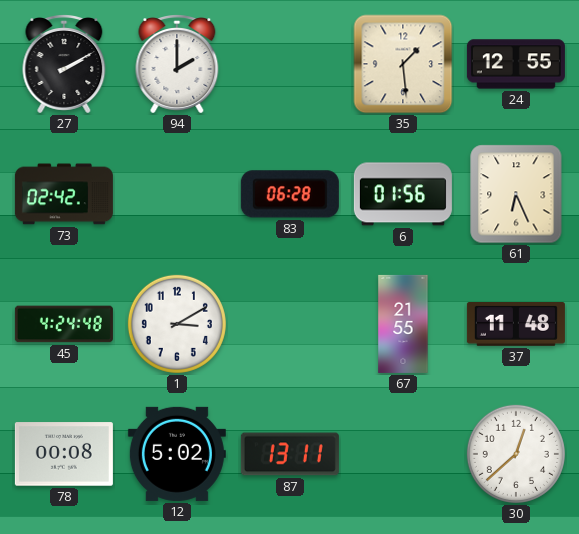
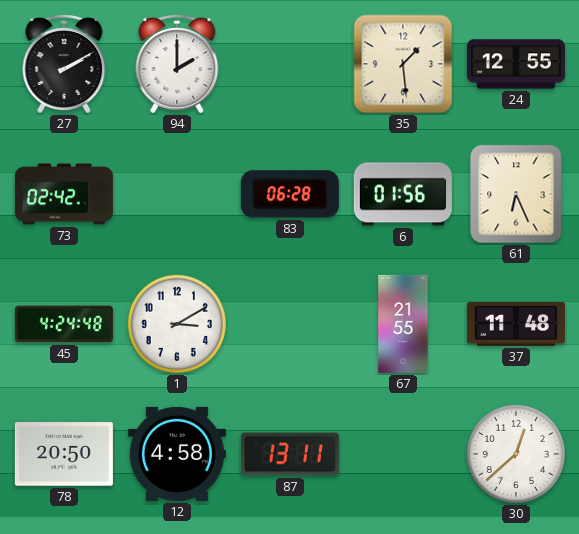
78: 00:08 -> 20:50 (64, 454)
12: 5:02 -> 4:58 (177, 454)
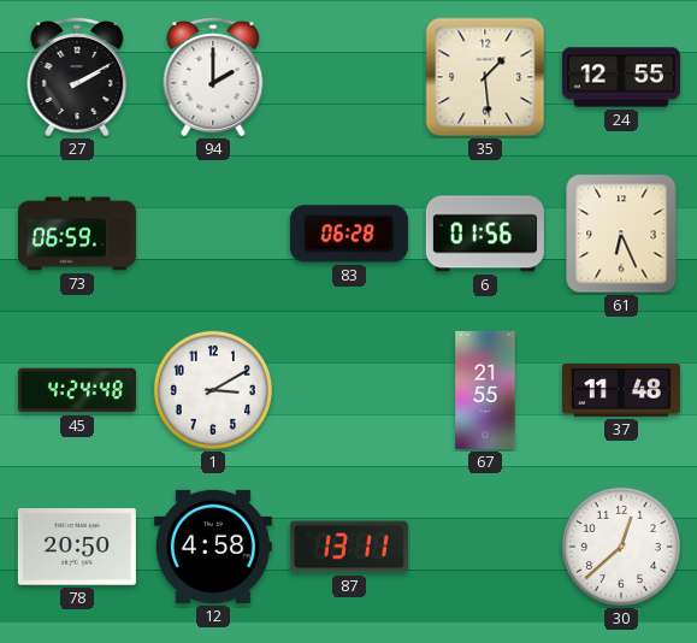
73: 02:42 -> 06:59 (77, 234)
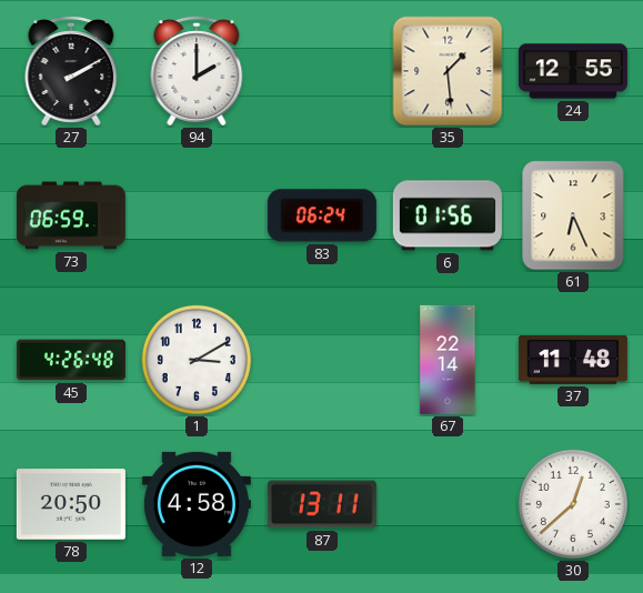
83: 06:28 -> 06:24 (322, 215)
45: 4:24 -> 4:26 (71, 360)
67: 21:55 -> 22:14 (448, 360)
